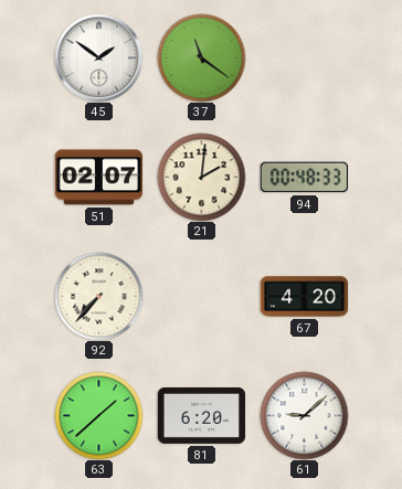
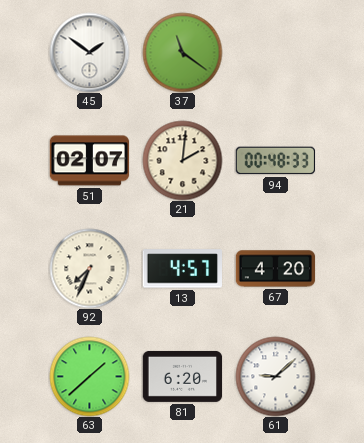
92: 7:37 -> 7:34 (89, 268)
13: none -> 4:57 (182, 269)
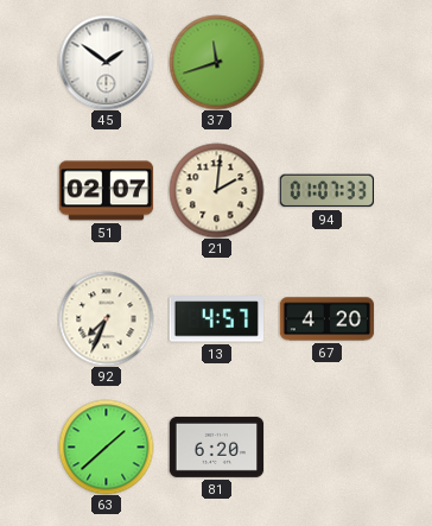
37: 11:21 -> 11:42 (216, 62)
94: 00:48 -> 01:07 (326, 191)
61: 9:08 -> none (275, 376)
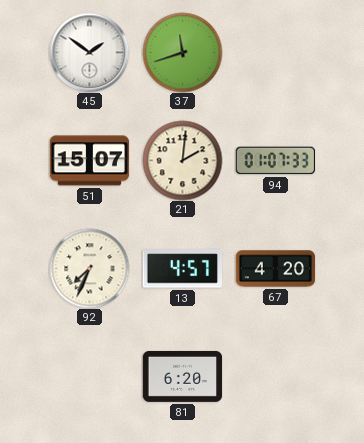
51: 02:07 -> 15:07 (89, 161)
63: 1:38 -> none (106, 446)
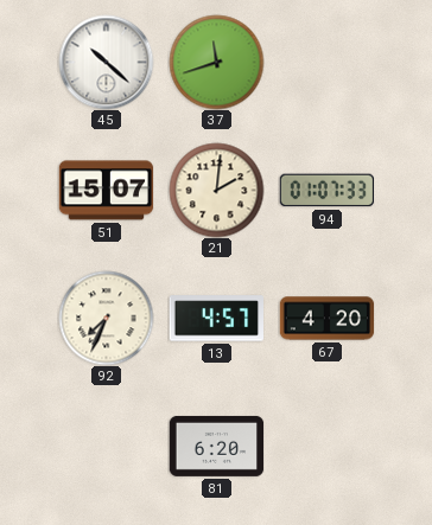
45: 1:51 -> 10:22 (106, 62)
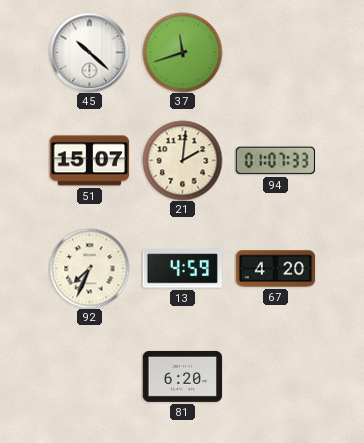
13: 4:57 -> 4:59 (182, 269)
